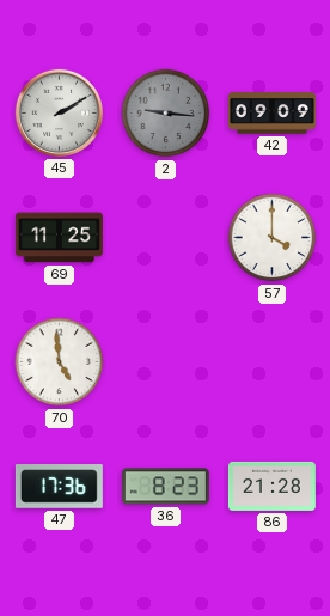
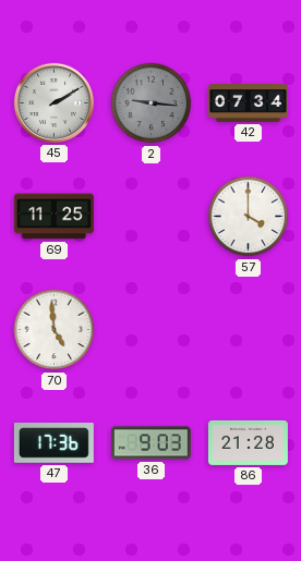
42: 09:09 -> 07:34 (248, 103)
36: 8:23 -> 9:03 (150, 443)
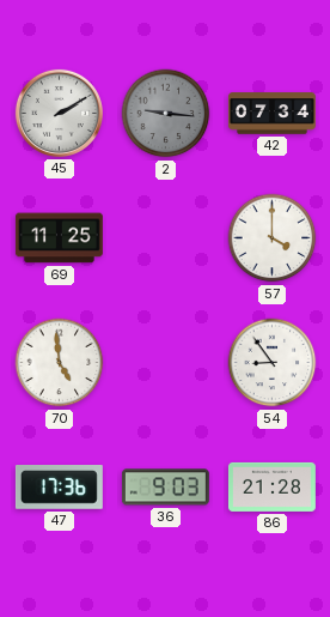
54: none -> 8:54 (273, 363)
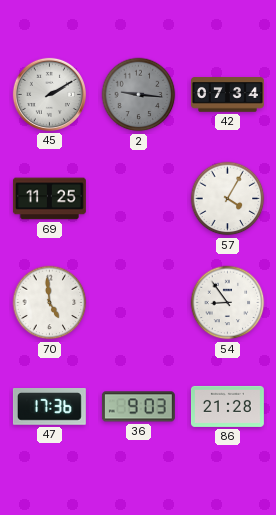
57: 4:00 -> 4:05 (228, 199)
